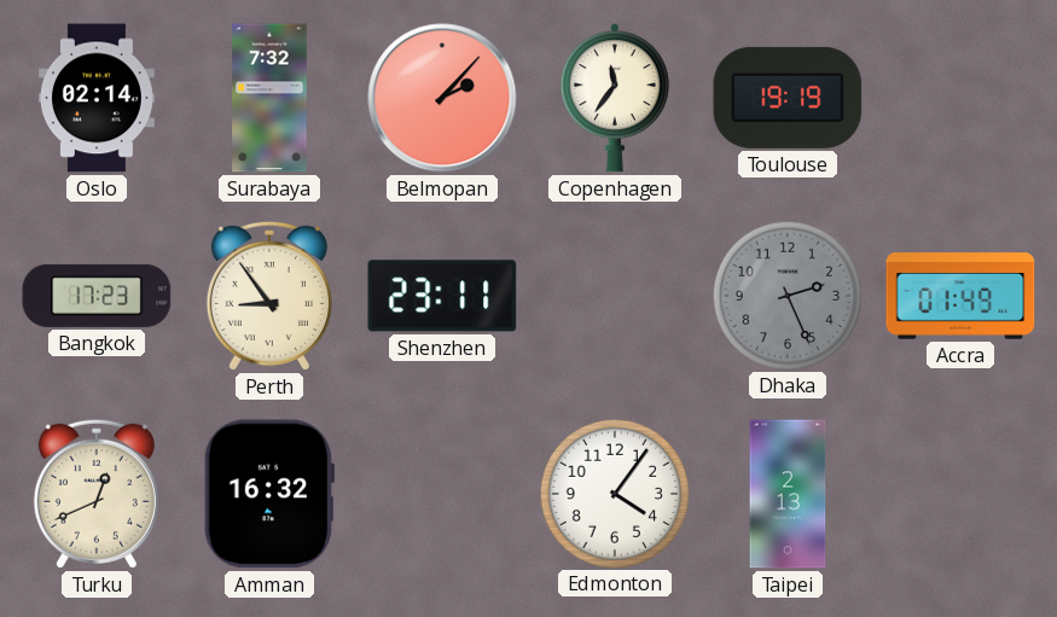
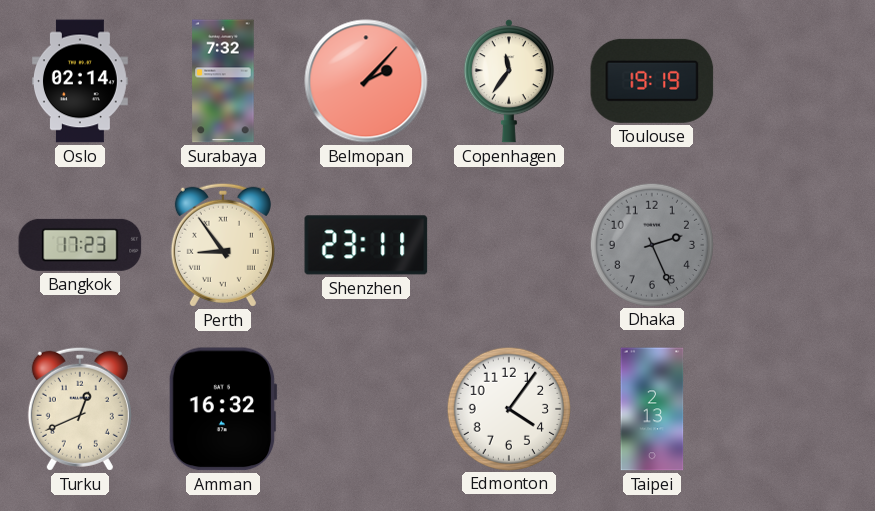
Accra: 01:49 -> none (960, 296)
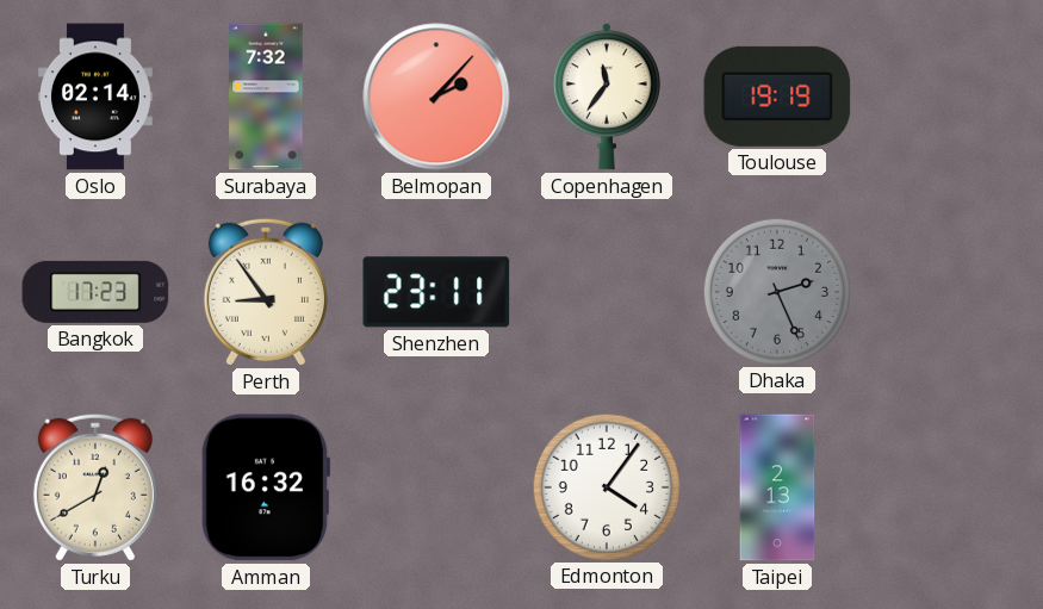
Turku: 12:41 -> 12:40 (95, 487)
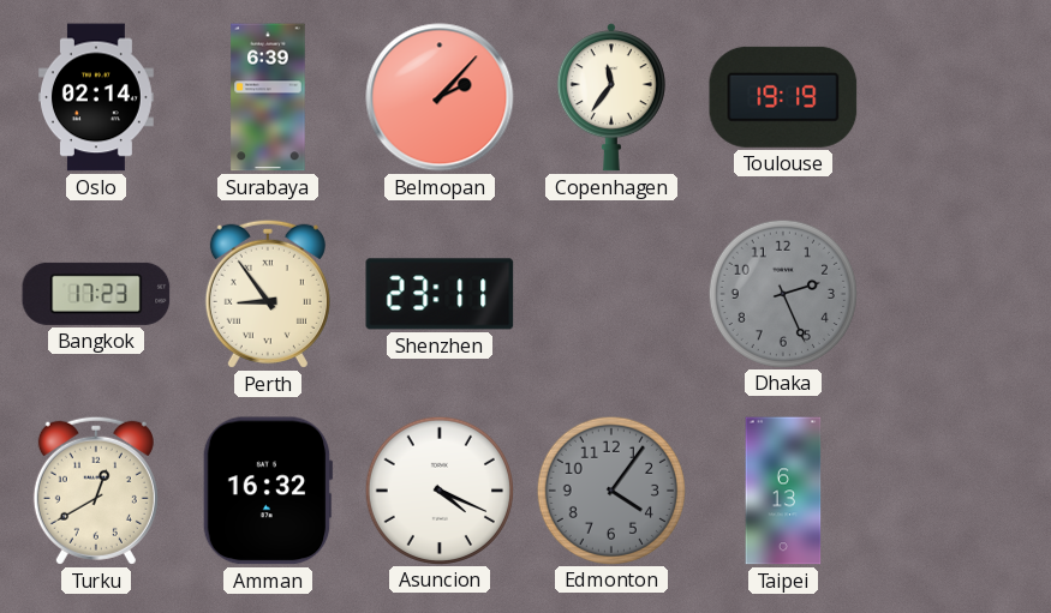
Surabaya: 7:32 -> 6:39 (268, 97)
Asuncion: none -> 4:19 (438, 489)
Edmonton dial: white -> grey (610, 489)
Taipei: 2:13 -> 6:13 (783, 491)
